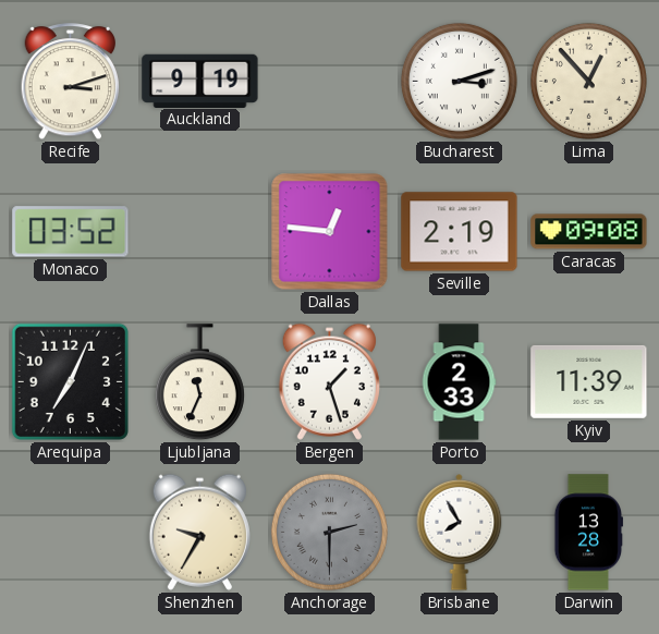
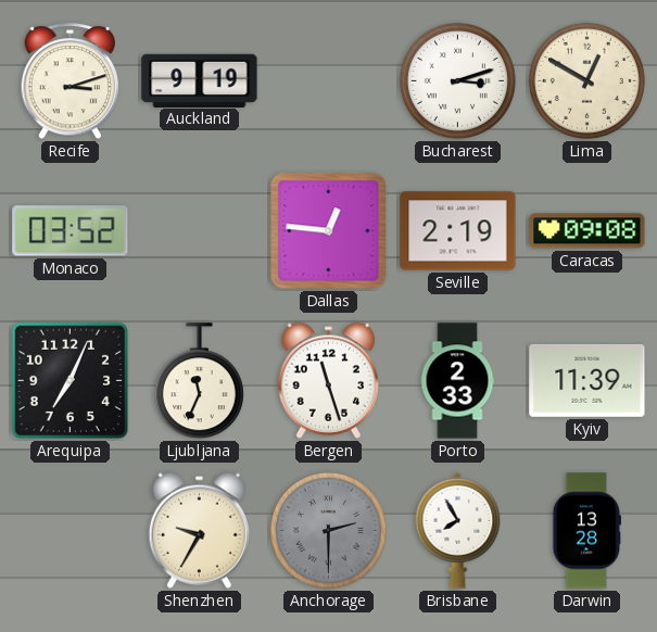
Lima: 12:53 -> 12:50 (586, 80)
Bergen: 1:27 -> 11:27 (328, 380)
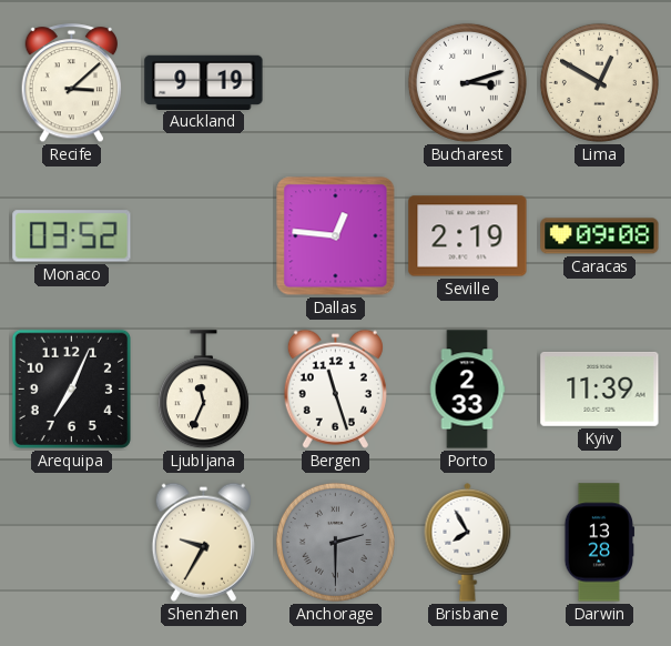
Recife: 3:12 -> 3:08 (72, 83)
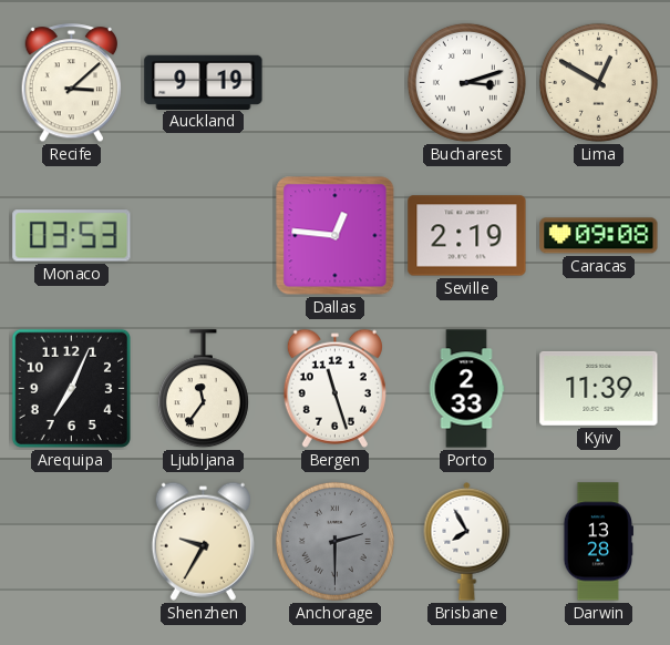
Monaco: 03:52 -> 03:53 (72, 236)
Ljubljana: 11:34 -> 11:36 (203, 389)
